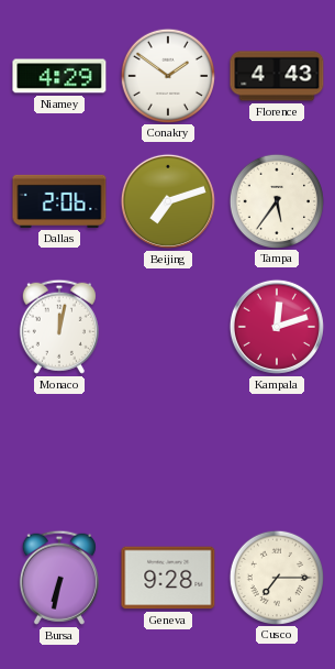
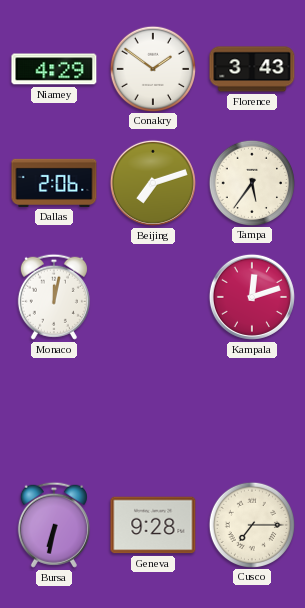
Florence: 4:43 -> 3:43 (252, 69)
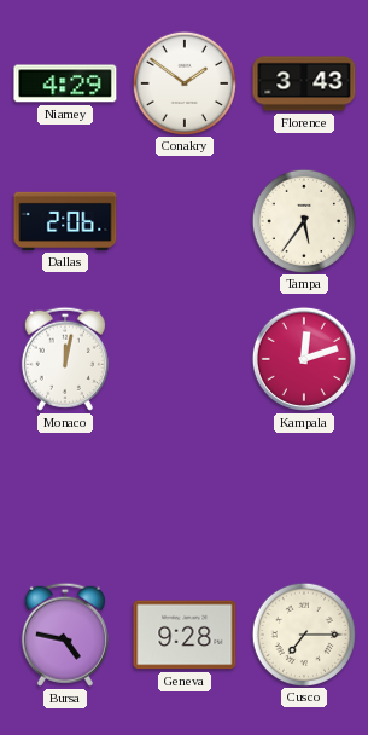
Beijing: 7:12 -> none (153, 183)
Bursa: 6:32 -> 4:47 (65, 635)
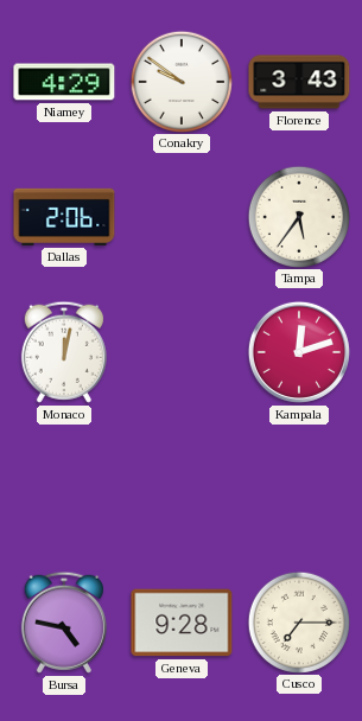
Conakry: 1:51 -> 9:51 (180, 81)
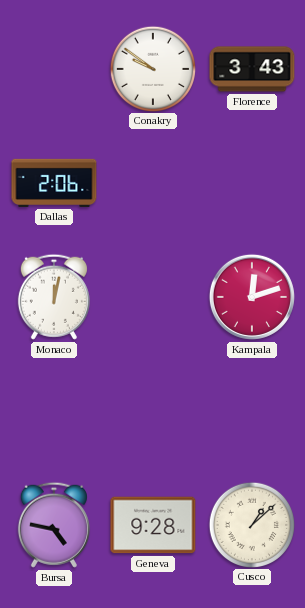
Niamey: 4:29 -> none (64, 82)
Tampa: 5:36 -> none (298, 216)
Cusco: 7:15 -> 1:08 (251, 524)
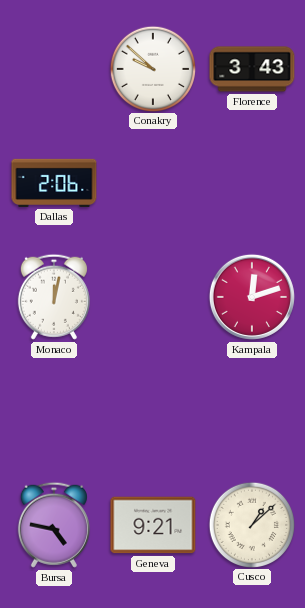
Conakry: 9:51 -> 9:52 (152, 68)
Geneva: 9:28 -> 9:21 (153, 525)
